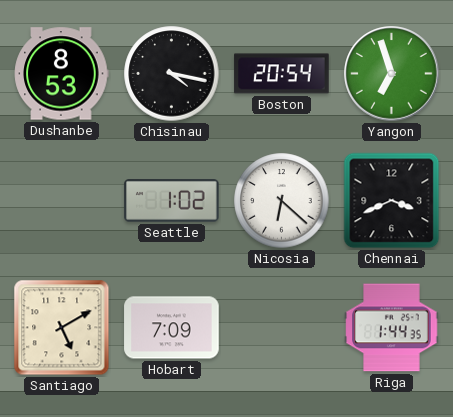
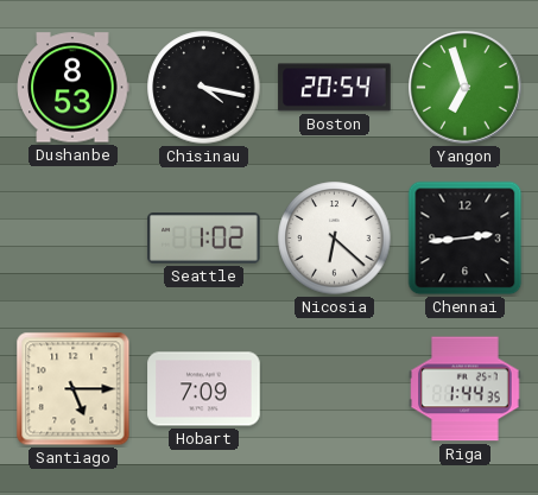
Chennai: 3:41 -> 2:44 (466, 239)
Santiago: 5:10 -> 5:15 (74, 389)
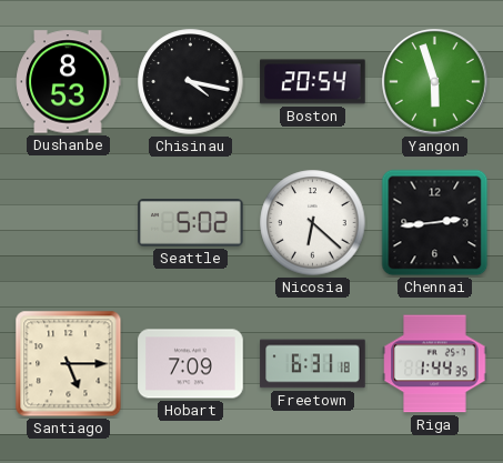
Yangon: 6:57 -> 5:57 (435, 82)
Seattle: 1:02 -> 5:02 (191, 223)
Freetown: none -> 6:31 (313, 364)
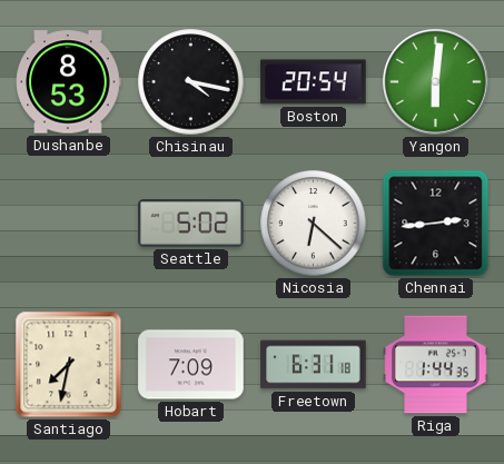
Yangon: 5:57 -> 6:01 (436, 82)
Santiago: 5:15 -> 7:32 (69, 365)
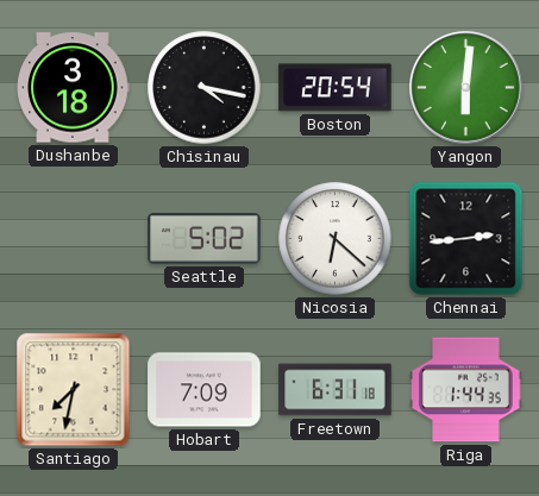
Dushanbe: 8:53 -> 3:18 (74, 88)
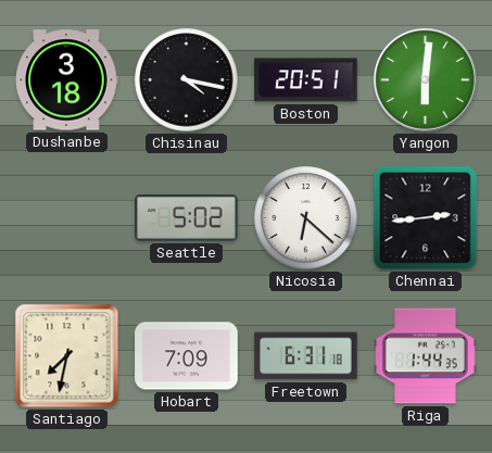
Boston: 20:54 -> 20:51 (306, 80)
